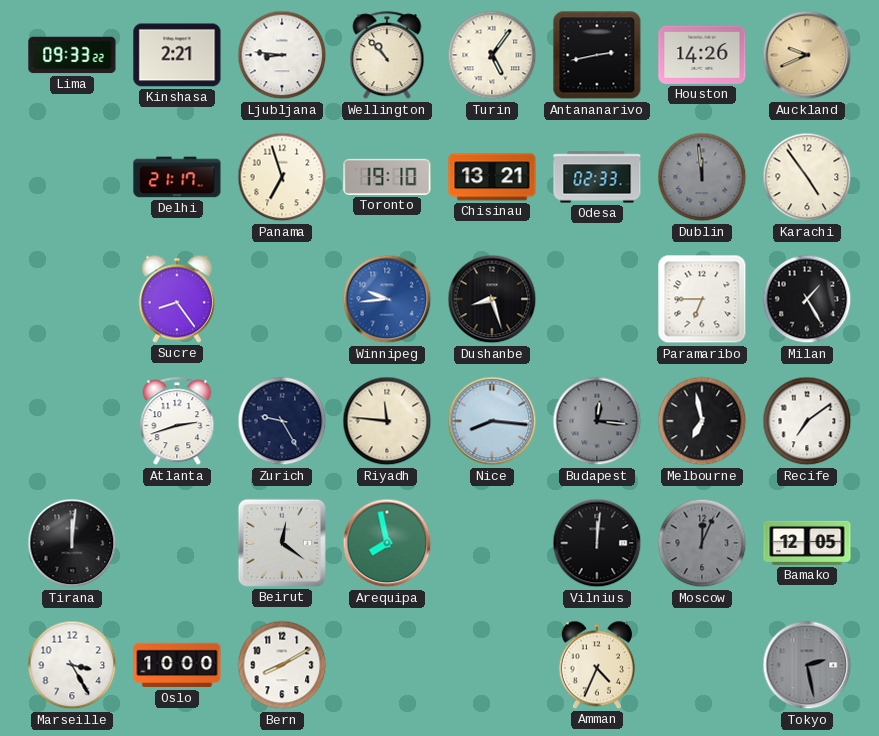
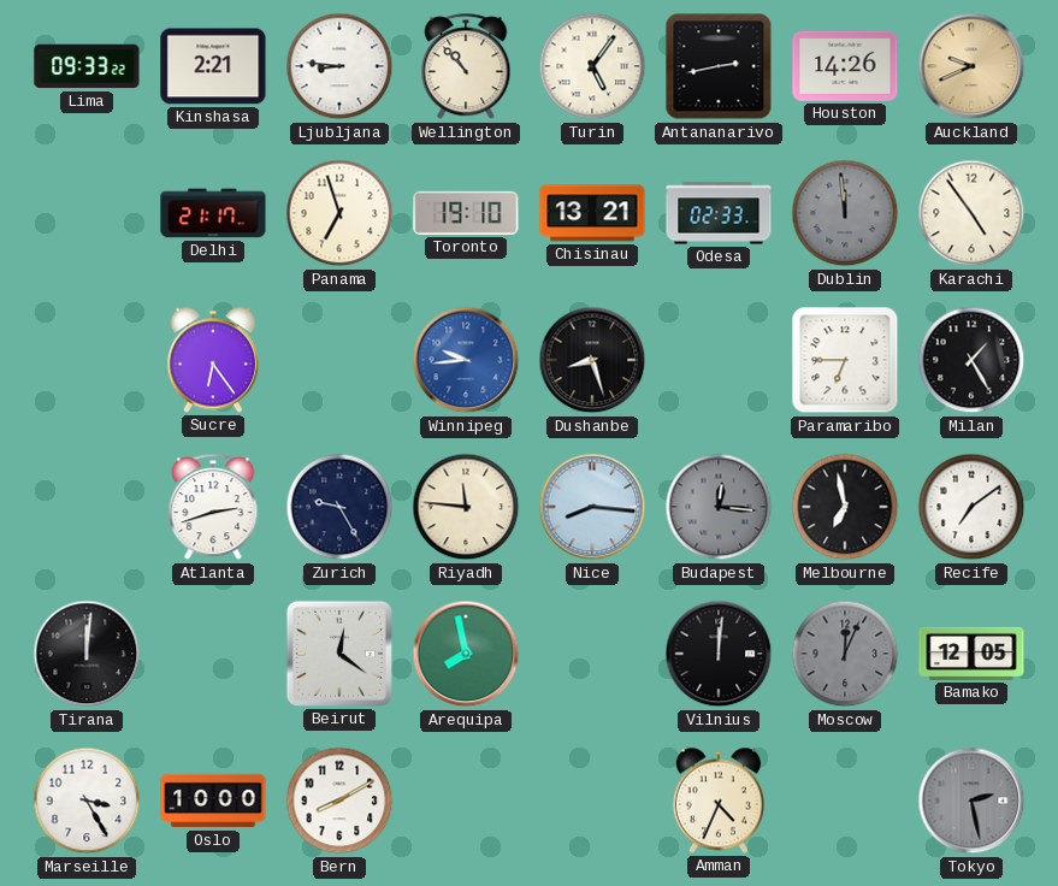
Sucre: 8:24 -> 6:24 (213, 360)
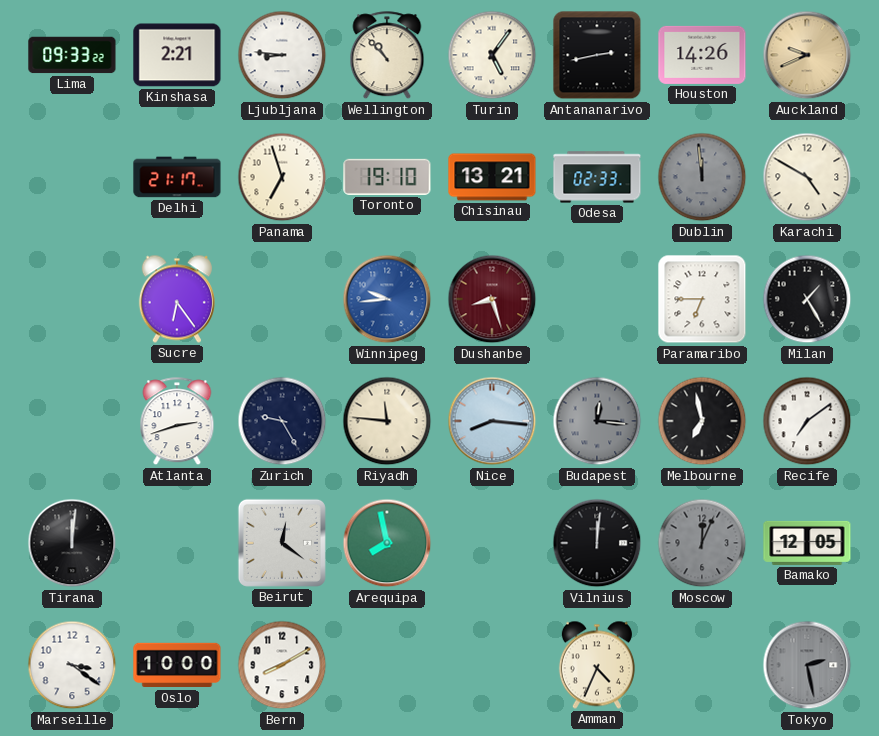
Karachi: 4:54 -> 4:50 (807, 177)
Dushanbe dial: black -> burgundy (492, 299)
Marseille: 3:25 -> 3:21 (72, 665)
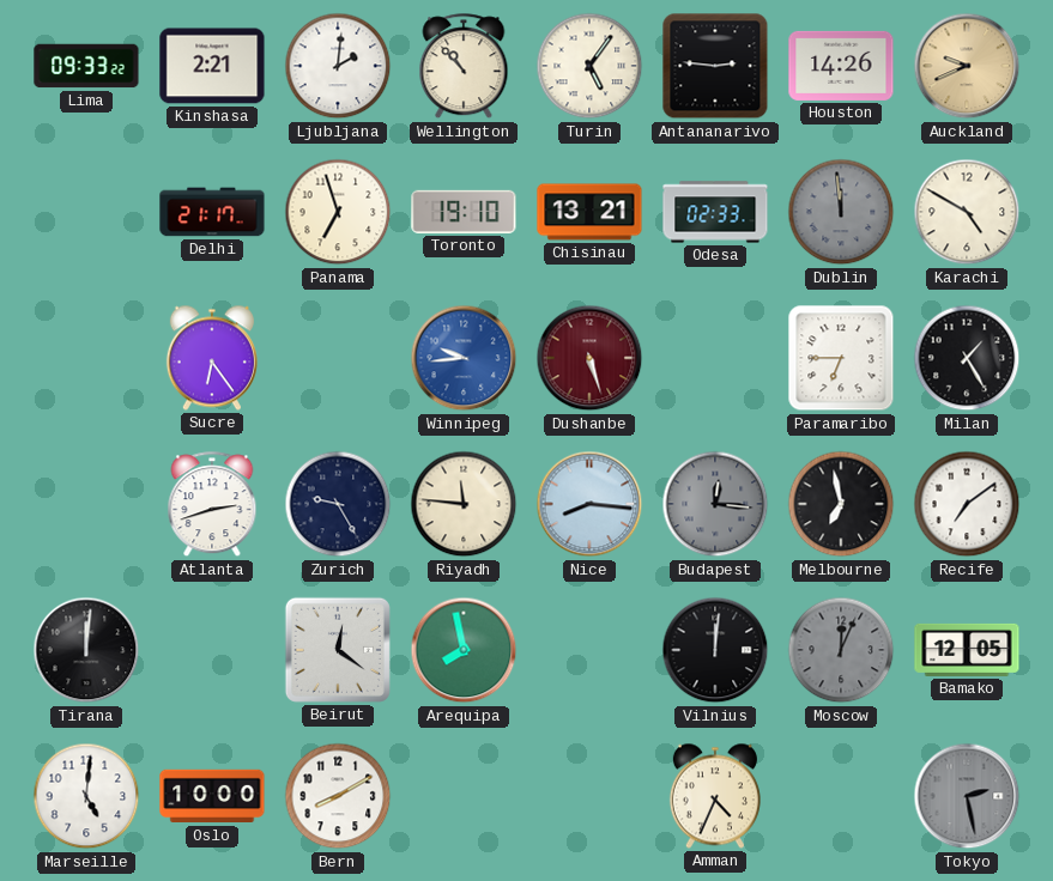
Ljubljana: 8:46 -> 2:01 (338, 66)
Antananarivo: 2:43 -> 2:46 (715, 66)
Dushanbe: 8:27 -> 5:27 (589, 358)
Marseille: 3:21 -> 5:01 (86, 796)
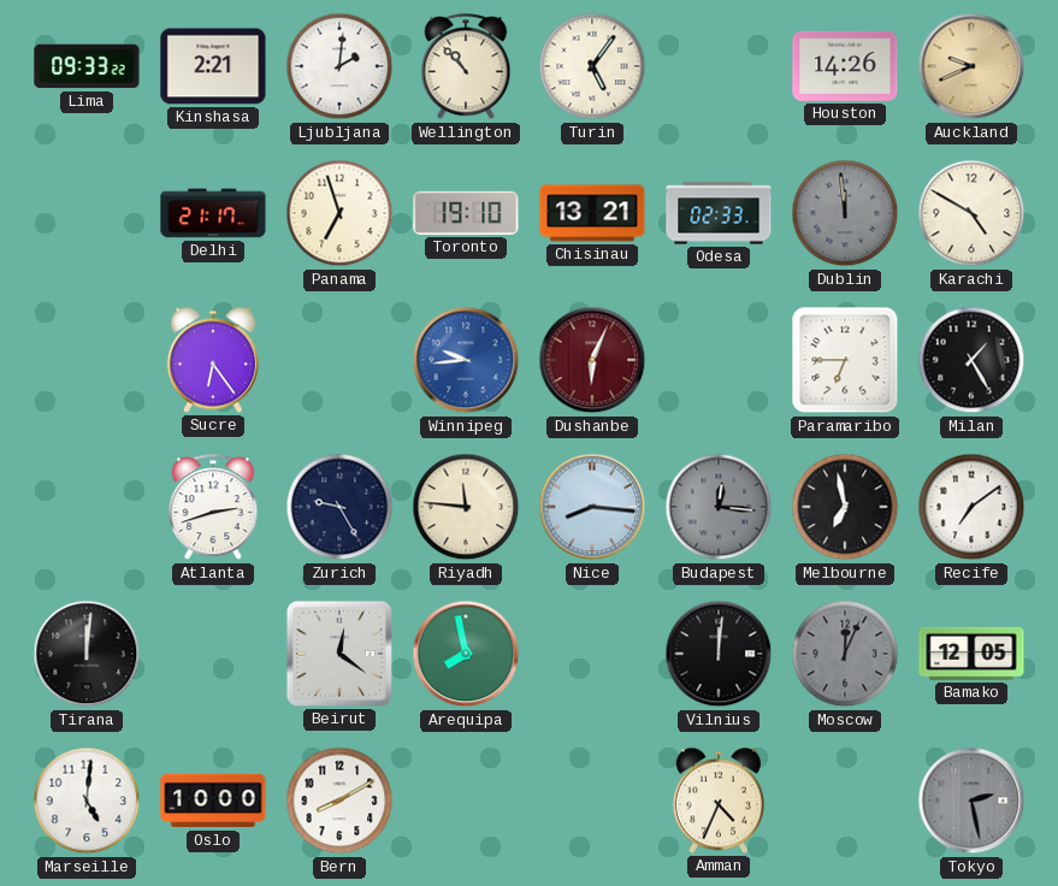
Antananarivo: 2:46 -> none (715, 66)
Dushanbe: 5:27 -> 6:04 (592, 360)
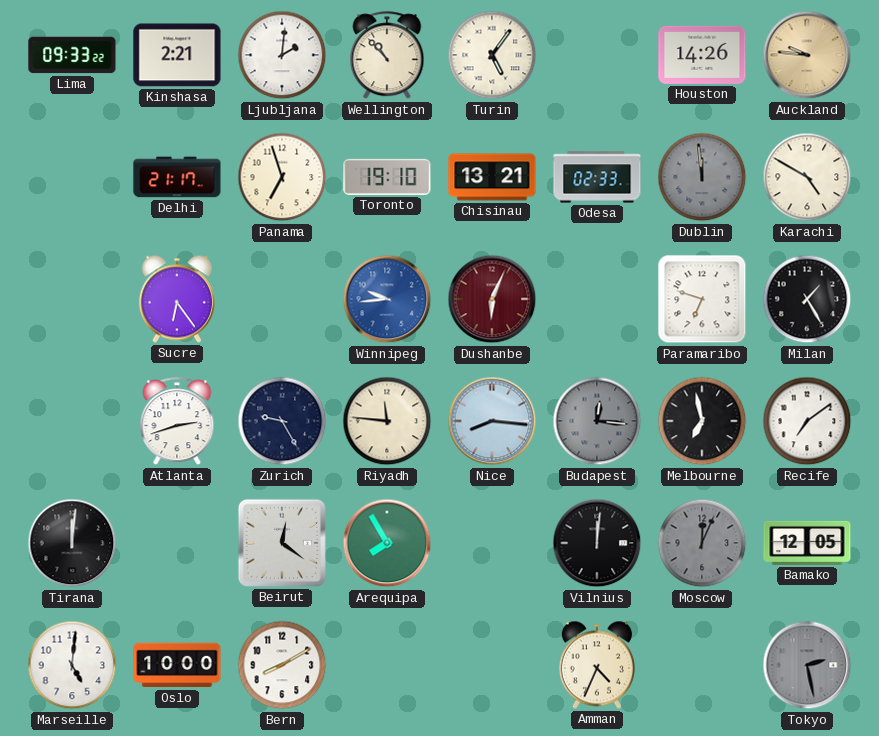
Auckland: 9:41 -> 9:46 (807, 55)
Paramaribo: 6:45 -> 6:48 (702, 299)
Arequipa: 7:58 -> 7:55 (387, 543)
